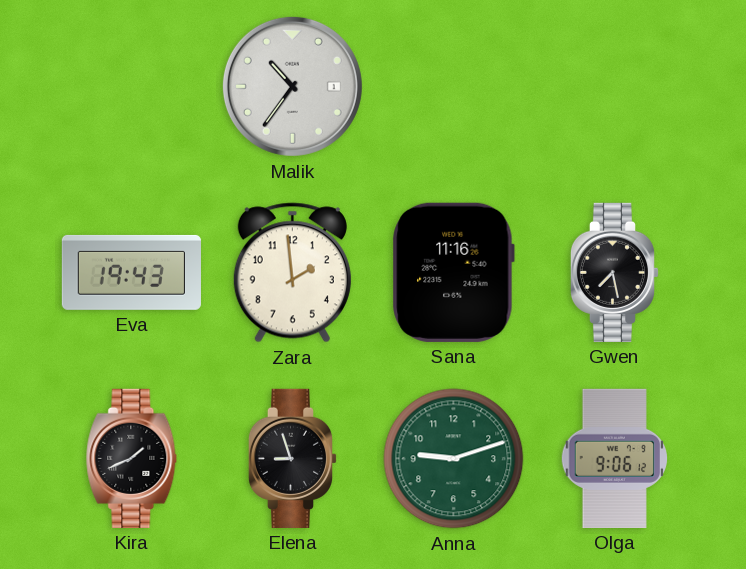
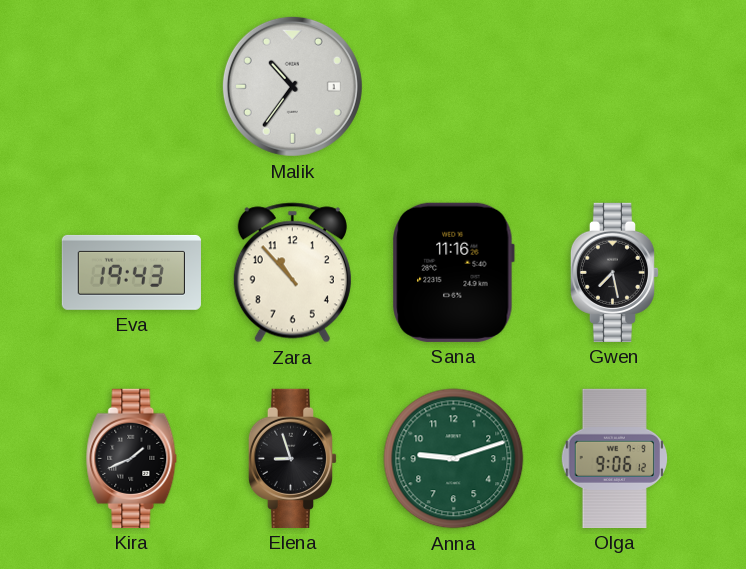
Zara: 1:59 -> 10:53 (292, 273)
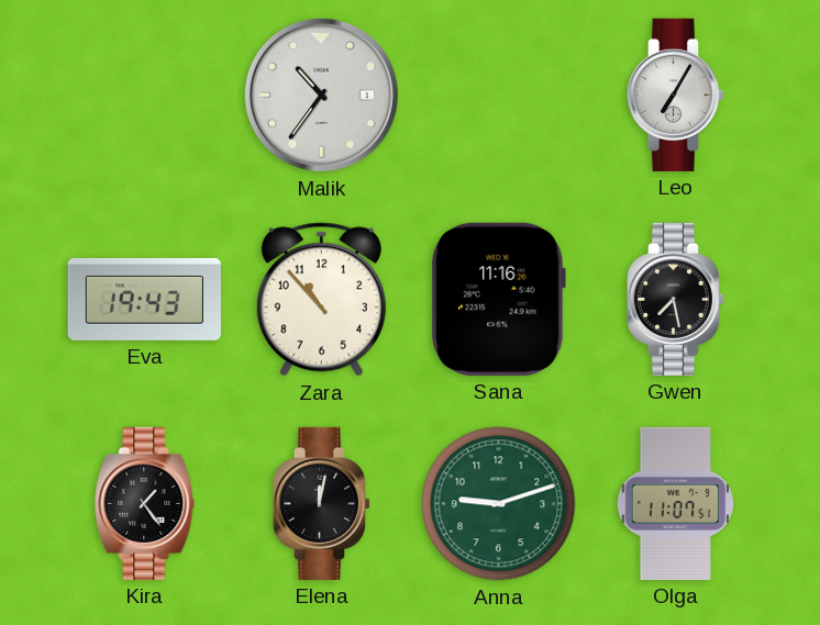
Leo: none -> 7:05 (676, 94)
Kira: 1:41 -> 1:24 (145, 503)
Elena: 8:57 -> 12:02 (322, 503)
Olga: 9:06 -> 11:07 (675, 503)
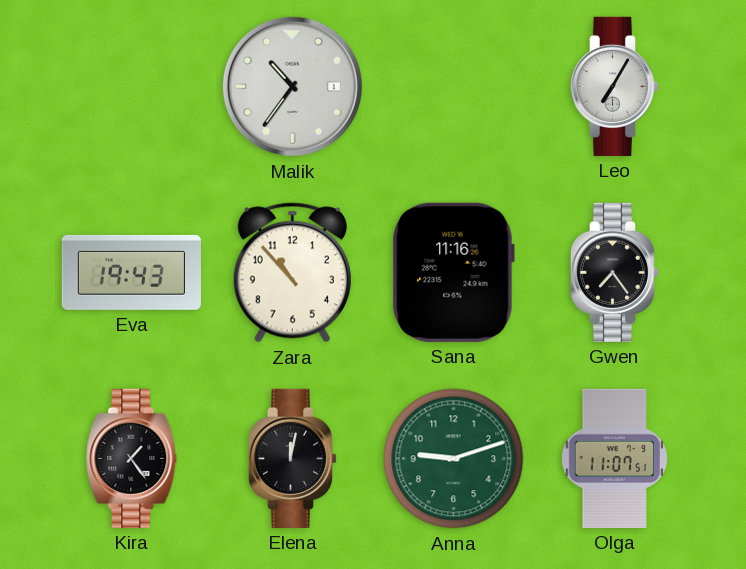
Gwen: 7:28 -> 7:24 (615, 272)
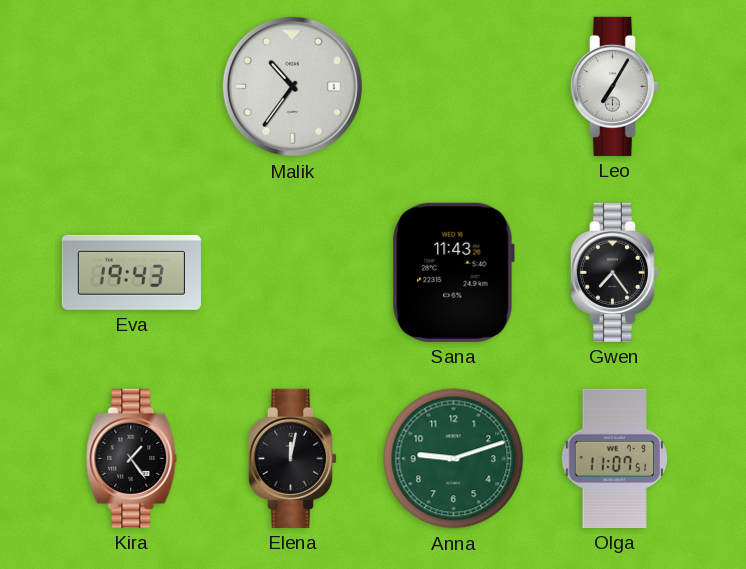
Zara: 10:53 -> none (292, 273)
Sana: 11:16 -> 11:43 (453, 272)
